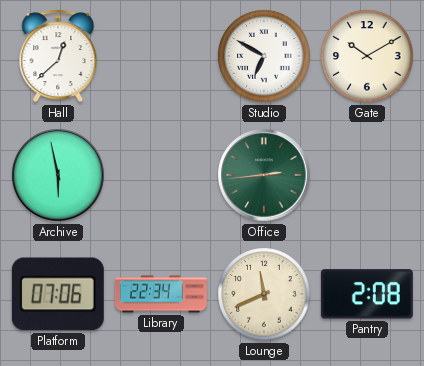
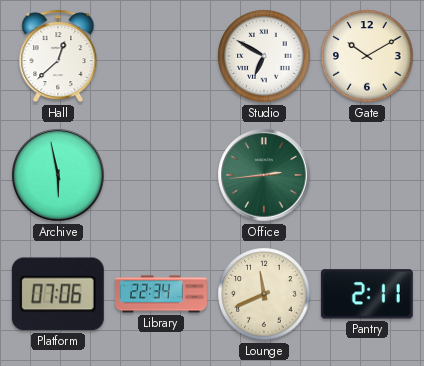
Pantry: 2:08 -> 2:11 (367, 294)
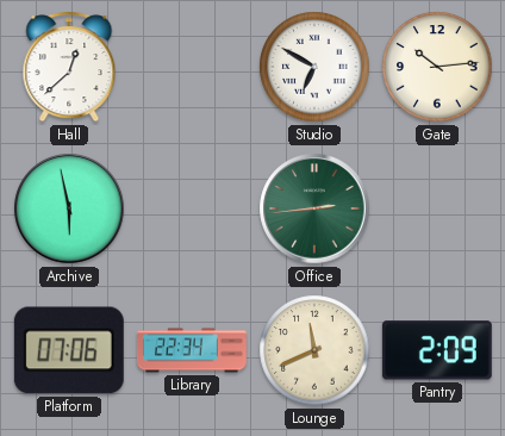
Gate: 10:10 -> 10:14 (437, 67)
Pantry: 2:11 -> 2:09 (437, 350)
